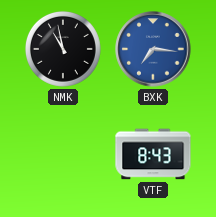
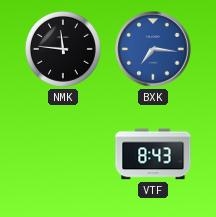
NMK: 10:58 -> 11:46 (63, 49)
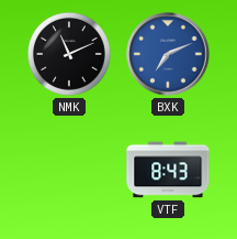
NMK: 11:46 -> 11:11 (69, 54)
BXK: 7:16 -> 7:11 (168, 54)
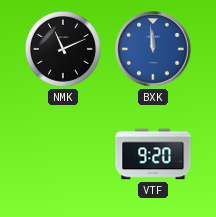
BXK: 7:11 -> 11:59 (153, 49)
VTF: 8:43 -> 9:20 (153, 154)
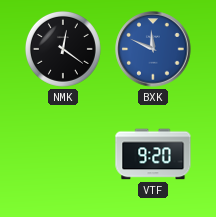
NMK: 11:11 -> 12:21 (63, 49)
BXK: 11:59 -> 11:49 (153, 49)
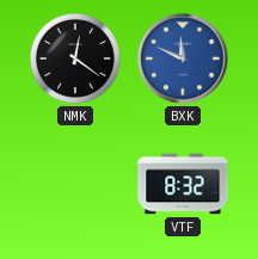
VTF: 9:20 -> 8:32 (183, 184)
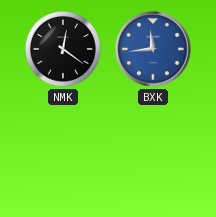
BXK: 11:49 -> 11:44 (153, 49)
VTF: 8:32 -> none (183, 184)
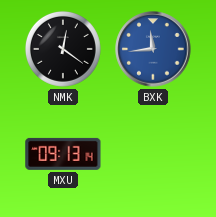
MXU: none -> 09:13 (63, 154)
